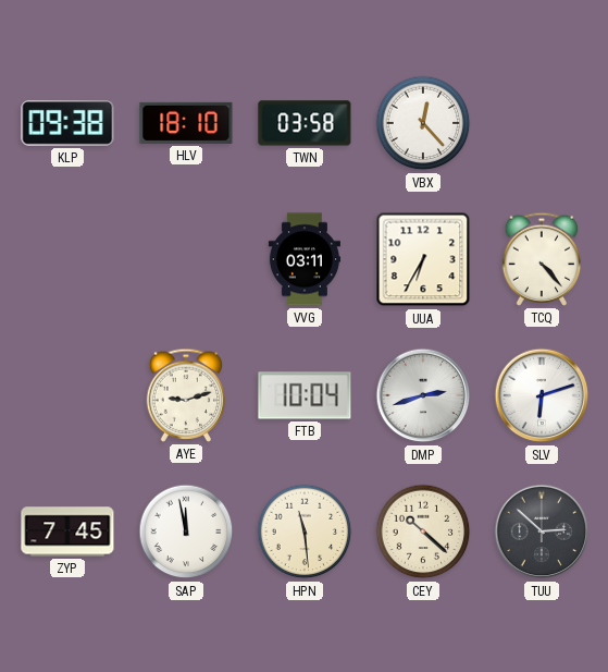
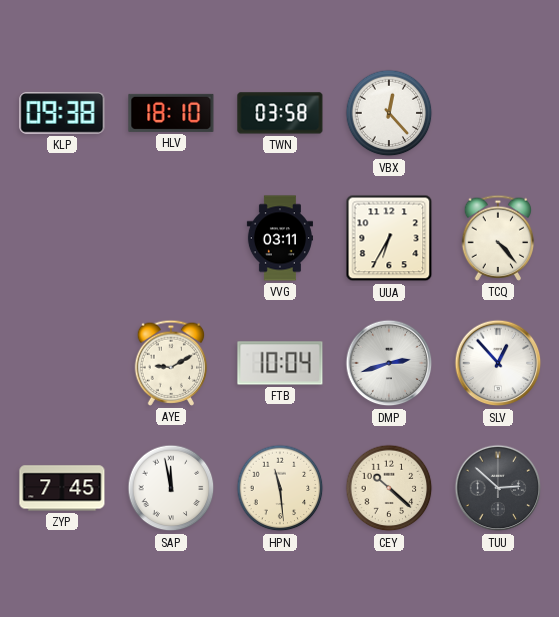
AYE: 9:12 -> 9:10 (171, 363)
SLV: 6:12 -> 12:53 (498, 363)
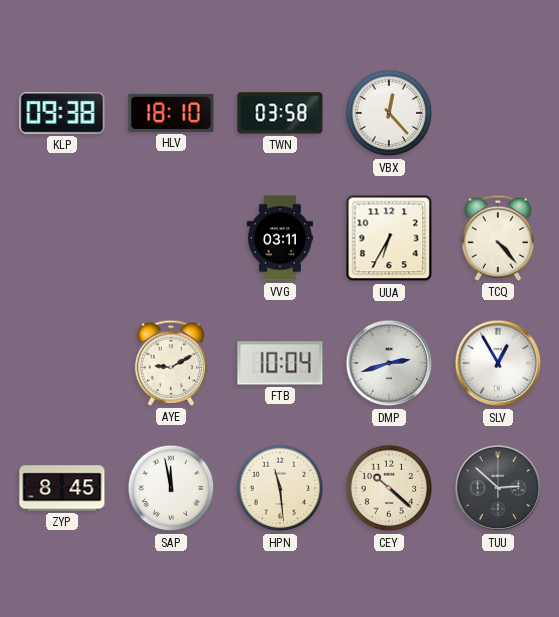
SLV: 12:53 -> 12:55 (498, 363)
ZYP: 7:45 -> 8:45 (62, 488)
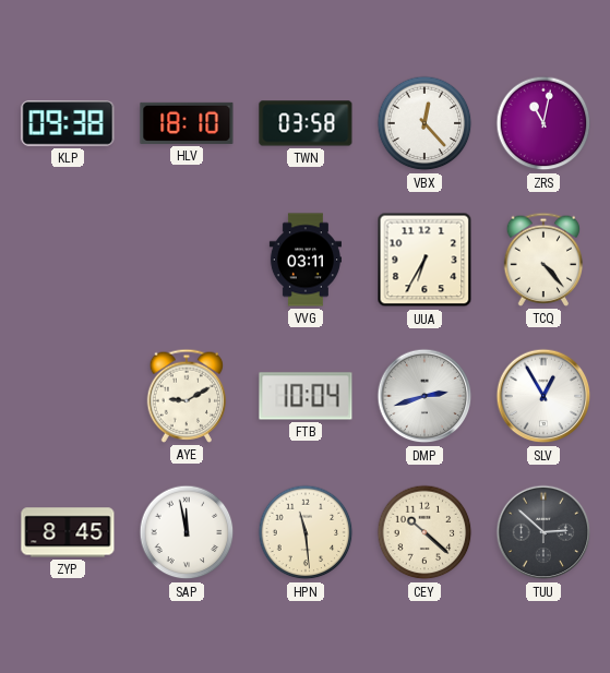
ZRS: none -> 11:02 (543, 123)
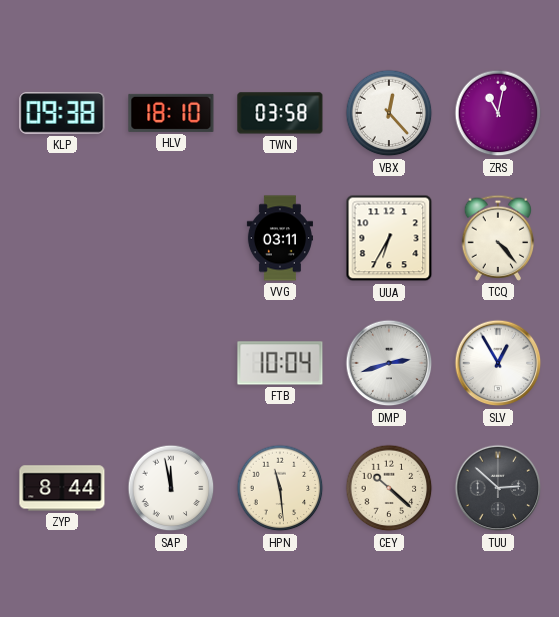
AYE: 9:10 -> none (187, 396)
ZYP: 8:45 -> 8:44 (62, 488)
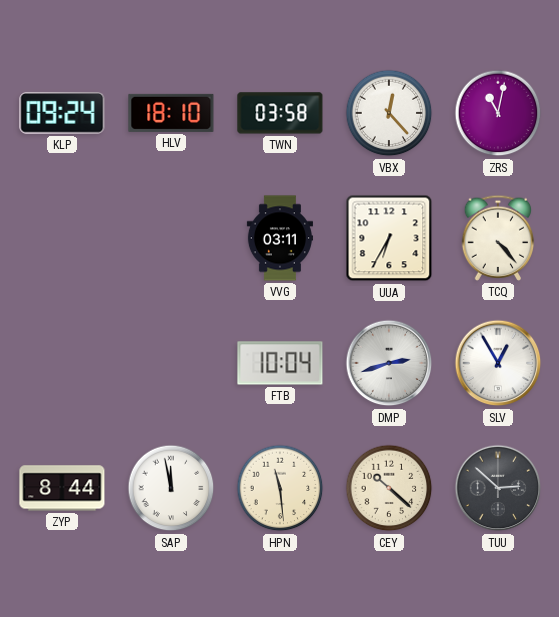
KLP: 09:38 -> 09:24 (62, 114)
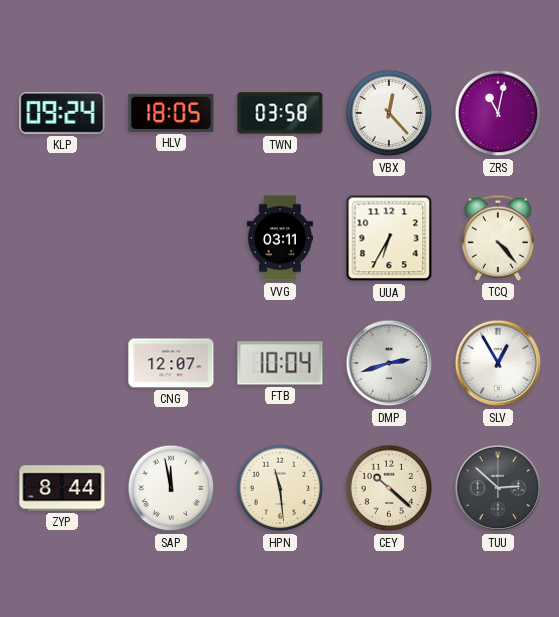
HLV: 18:10 -> 18:05 (171, 113)
CNG: none -> 12:07 (171, 363)
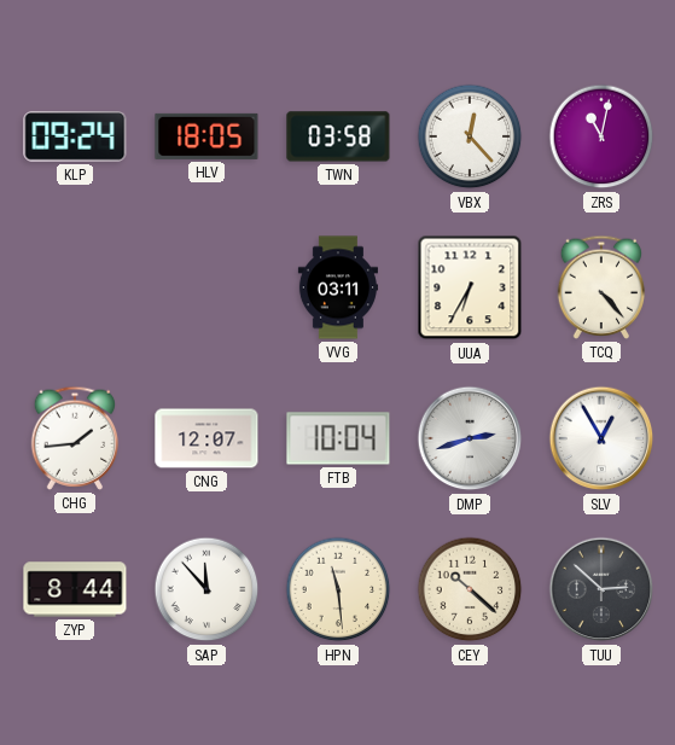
CHG: none -> 1:44 (75, 438)
SAP: 11:58 -> 11:53 (206, 589)
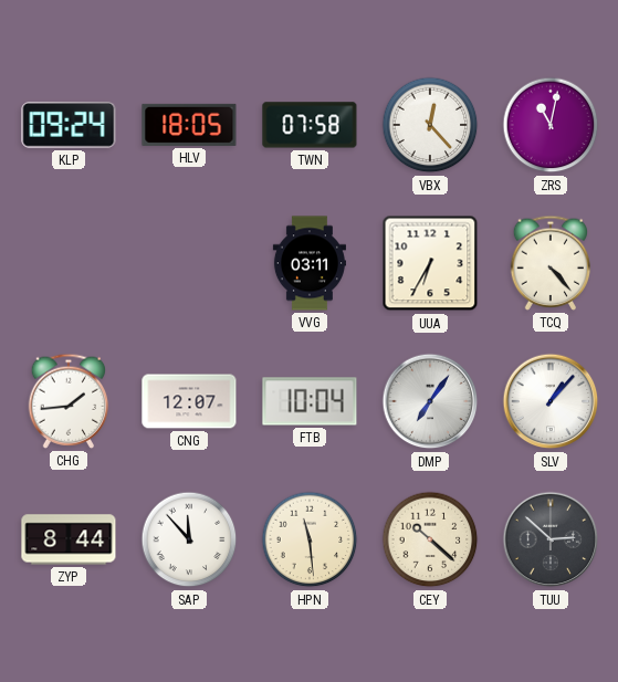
TWN: 03:58 -> 07:58 (310, 125)
DMP: 2:42 -> 7:06 (430, 401)
SLV: 12:55 -> 1:07 (551, 401)
